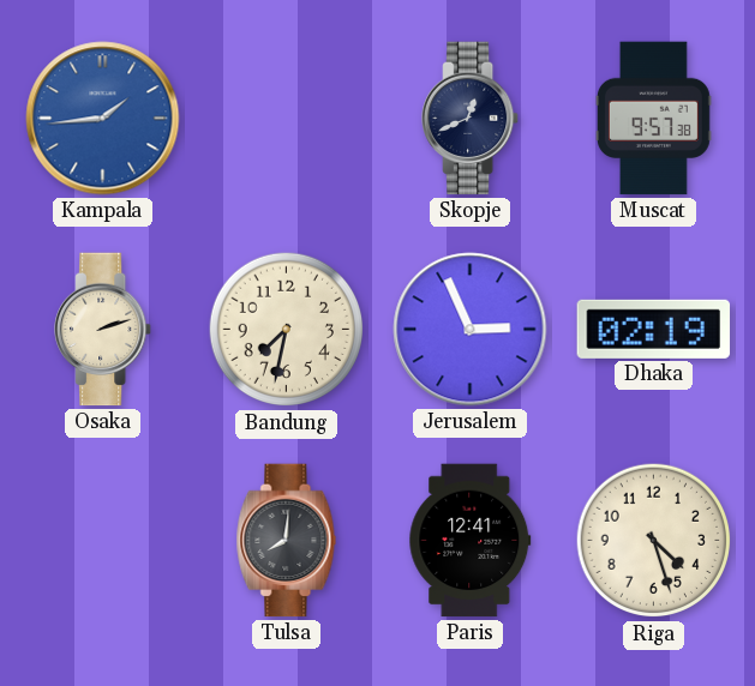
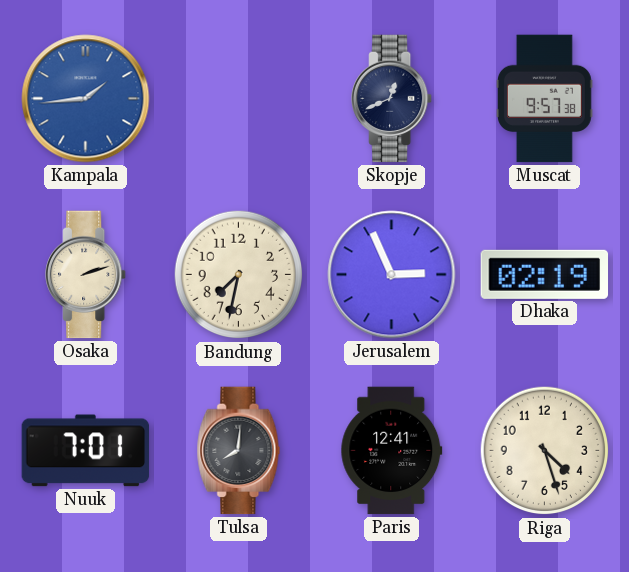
Nuuk: none -> 7:01 (86, 451)
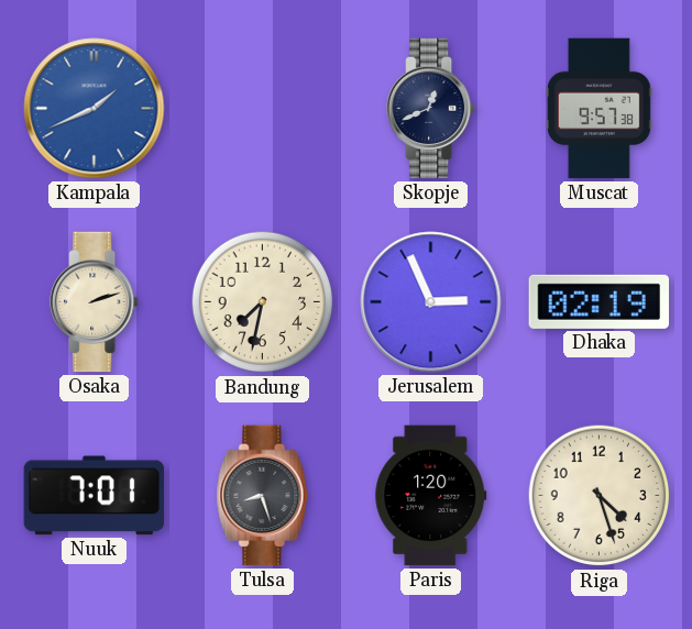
Kampala: 1:44 -> 1:41 (95, 109)
Tulsa: 8:01 -> 8:27 (263, 496)
Paris: 12:41 -> 1:20 (431, 496)
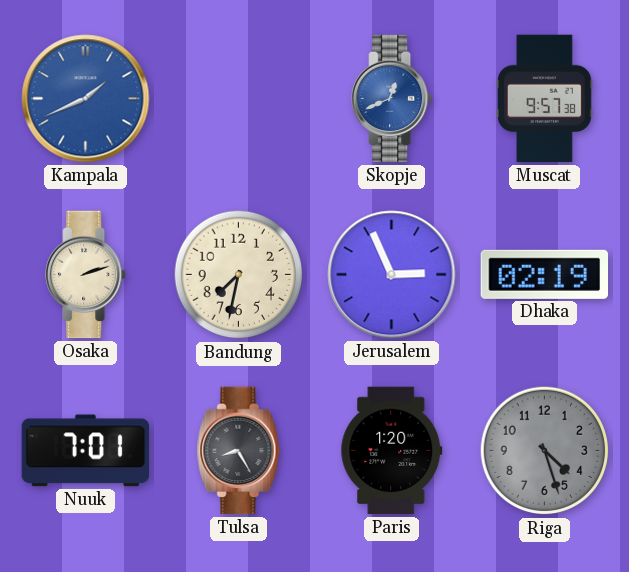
Skopje dial: navy -> blue (393, 99)
Tulsa: 8:27 -> 8:25 (239, 451)
Riga dial: cream -> grey (545, 451)
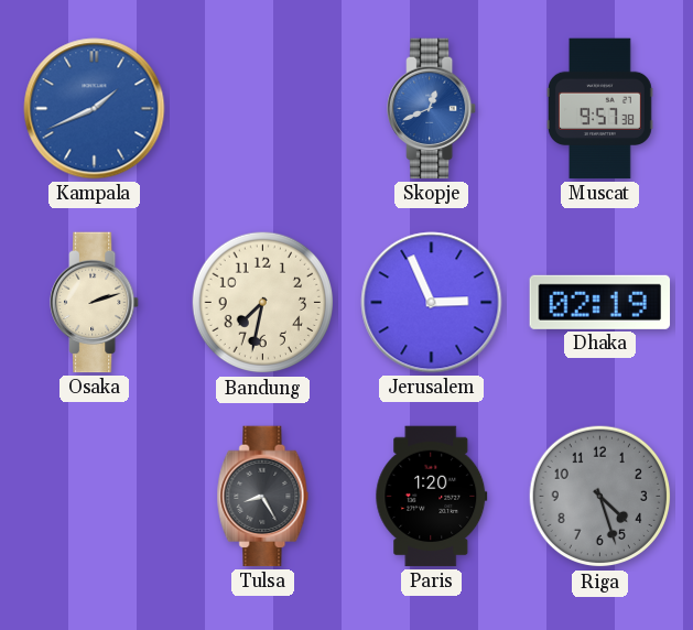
Nuuk: 7:01 -> none (86, 451)
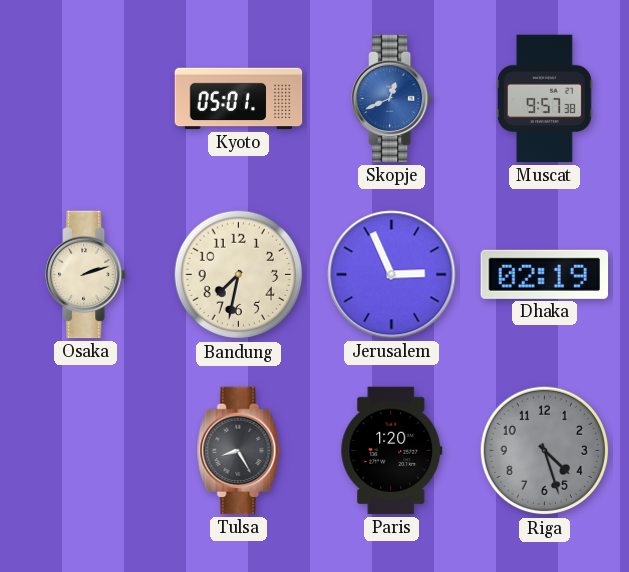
Kampala: 1:41 -> none (95, 109)
Kyoto: none -> 05:01 (239, 99)
